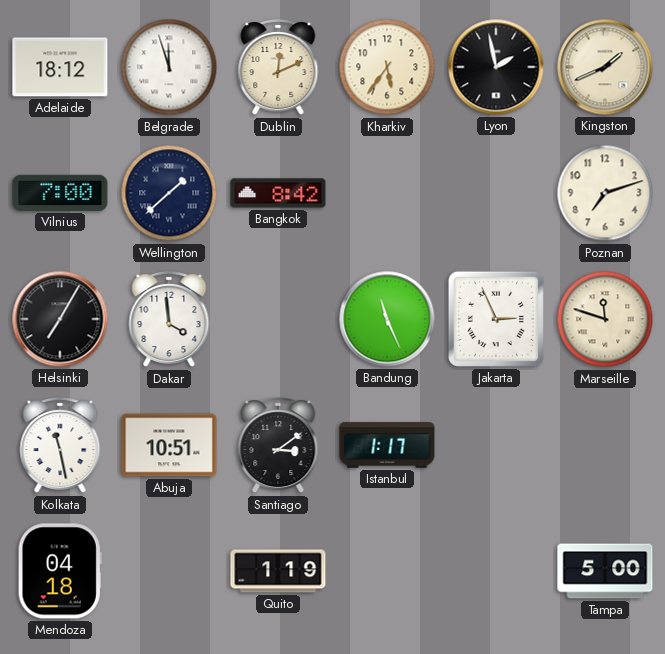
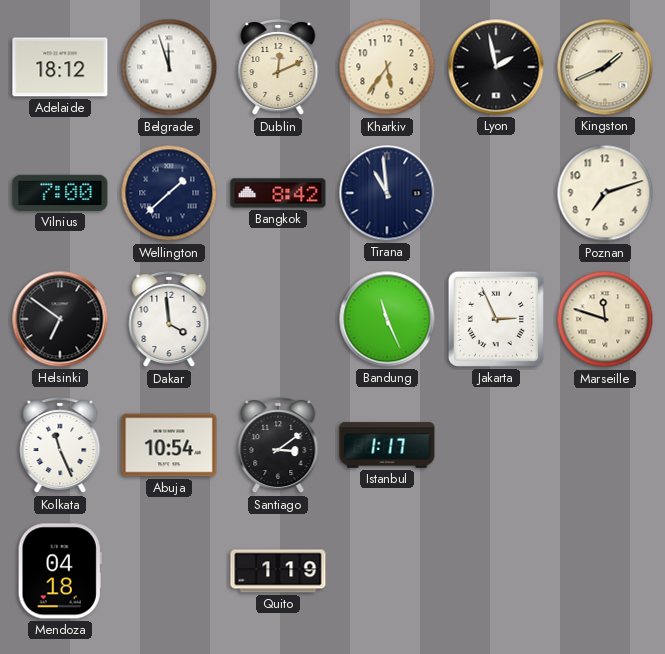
Tirana: none -> 10:59 (387, 193)
Helsinki: 7:05 -> 6:51 (60, 319)
Kolkata: 11:28 -> 11:26 (60, 446)
Abuja: 10:51 -> 10:54 (169, 445)
Tampa: 5:00 -> none (605, 571)
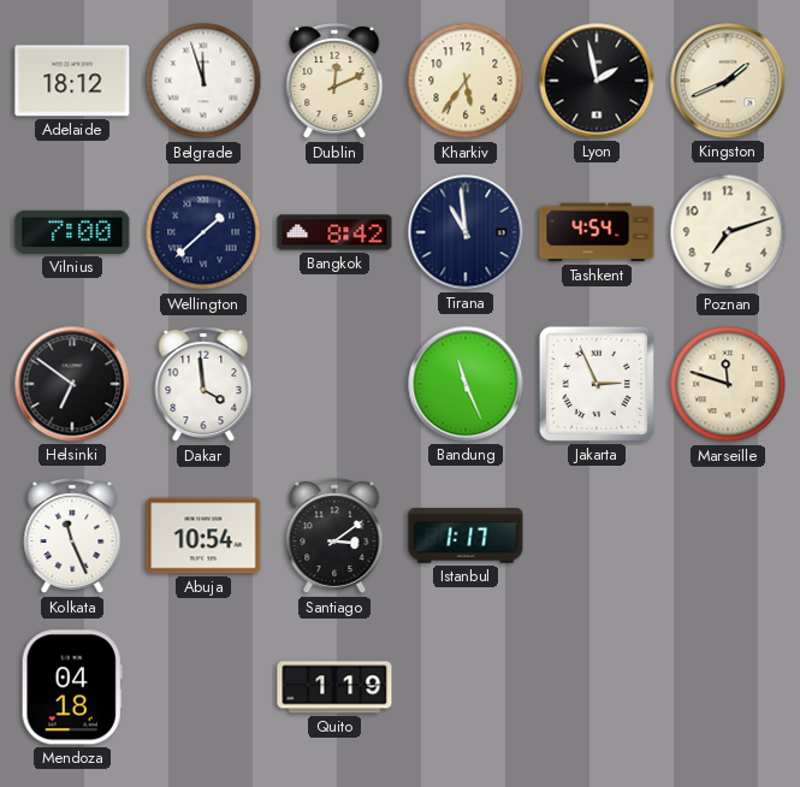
Tashkent: none -> 4:54 (597, 232)
